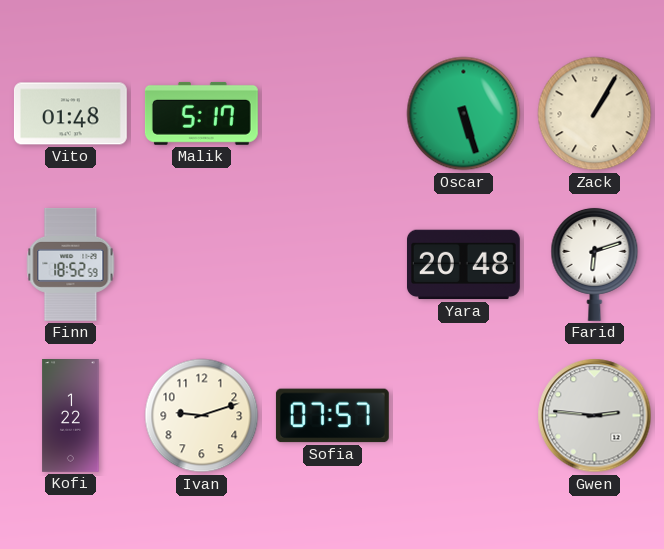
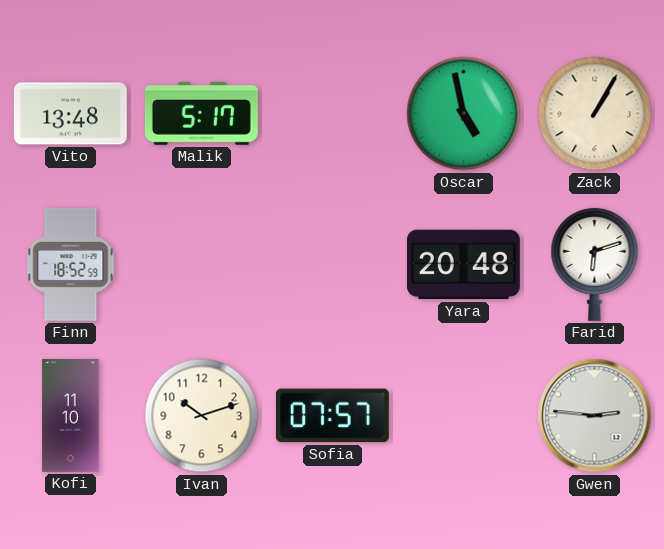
Vito: 01:48 -> 13:48 (70, 114)
Oscar: 5:27 -> 4:58 (464, 114)
Kofi: 1:22 -> 11:10 (71, 416)
Ivan: 9:12 -> 10:12 (202, 416)
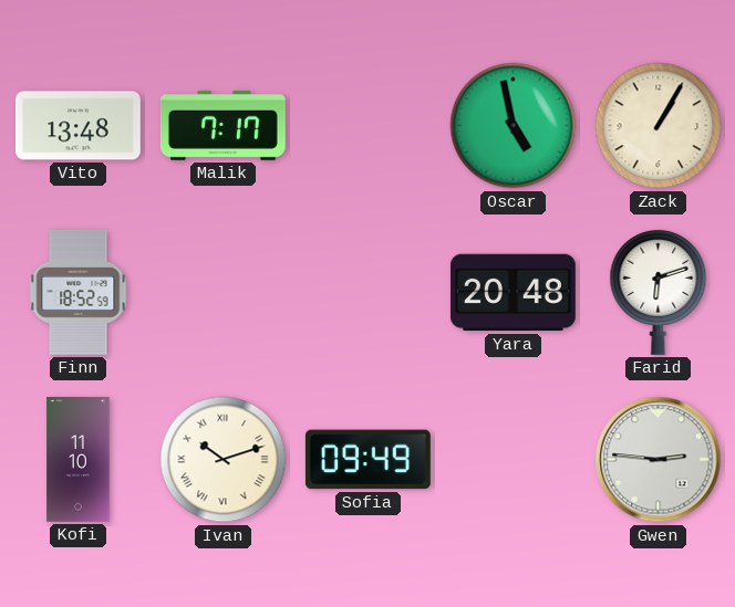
Malik: 5:17 -> 7:17 (222, 125)
Ivan numerals: Arabic -> Roman (224, 460)
Sofia: 07:57 -> 09:49 (367, 460)
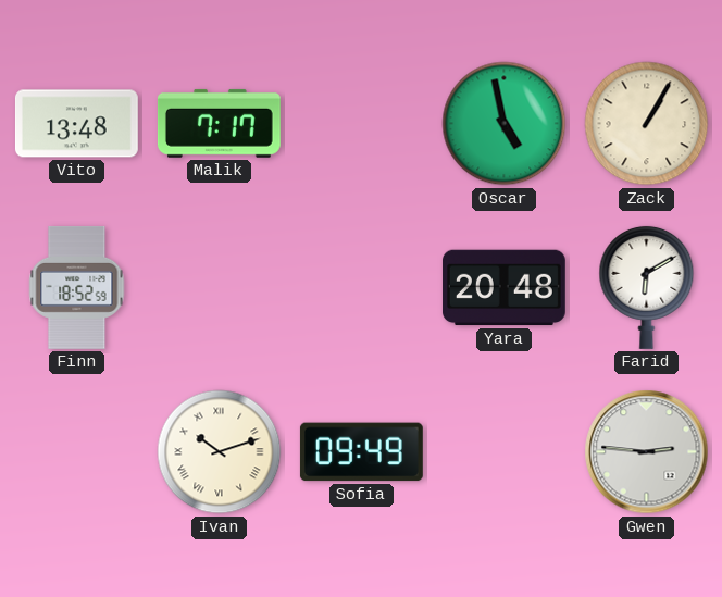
Farid: 6:12 -> 6:10 (647, 287)
Kofi: 11:10 -> none (79, 460)
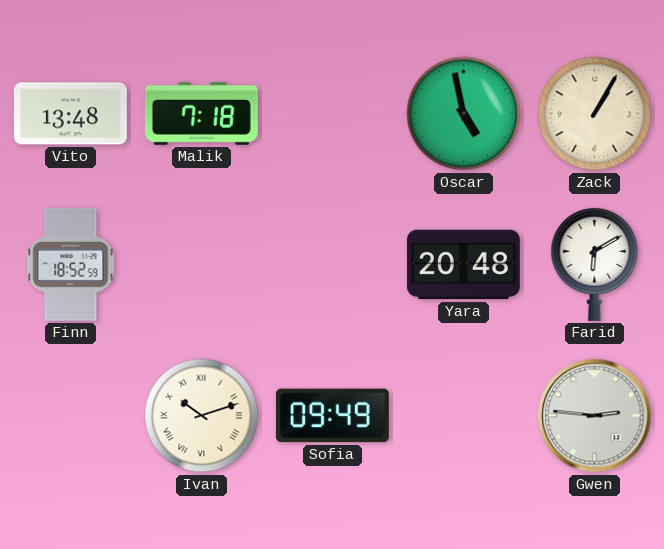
Malik: 7:17 -> 7:18 (201, 113)
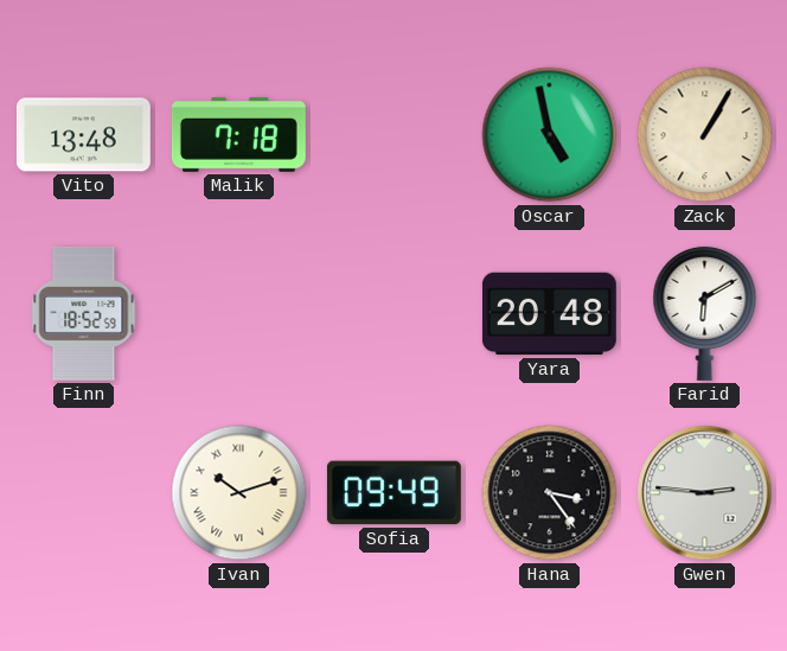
Hana: none -> 3:24 (550, 493)
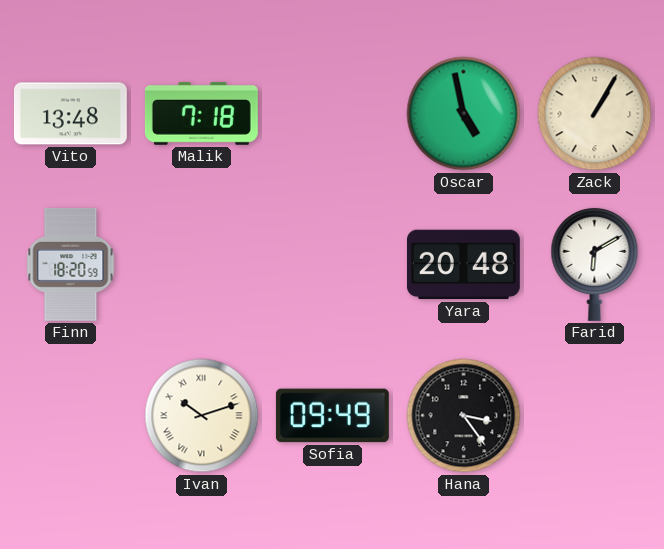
Finn: 18:52 -> 18:20 (71, 265)
Gwen: 2:46 -> none (705, 493)
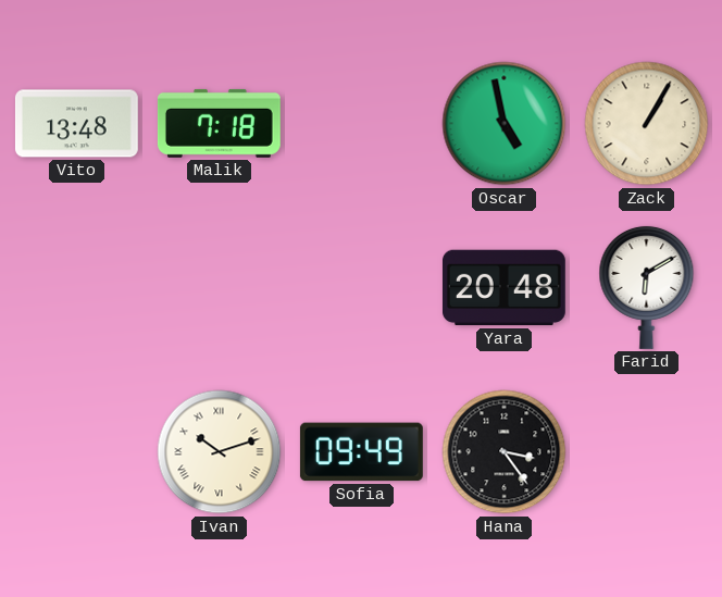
Finn: 18:20 -> none (71, 265)
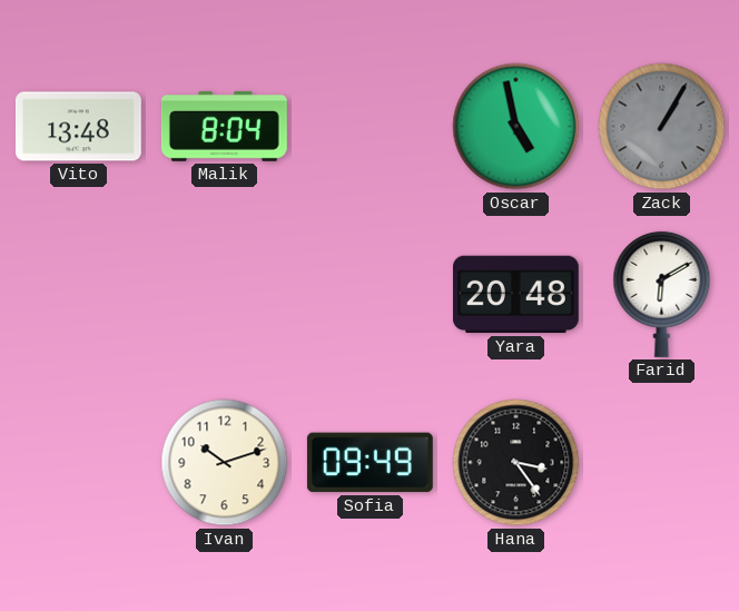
Malik: 7:18 -> 8:04 (224, 126)
Zack dial: cream -> grey (662, 127)
Ivan numerals: Roman -> Arabic (225, 463)
